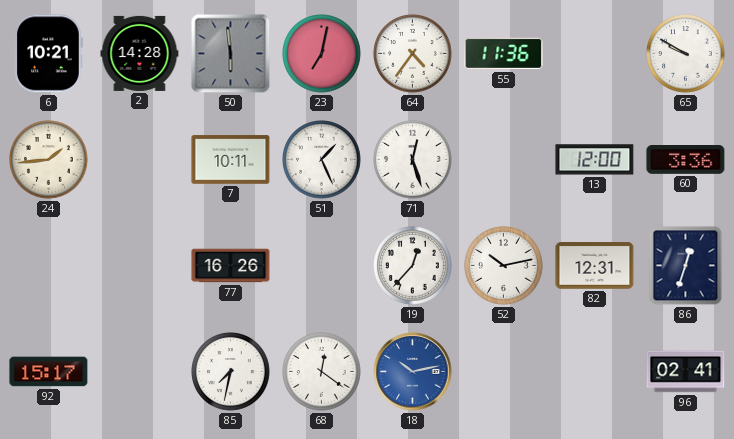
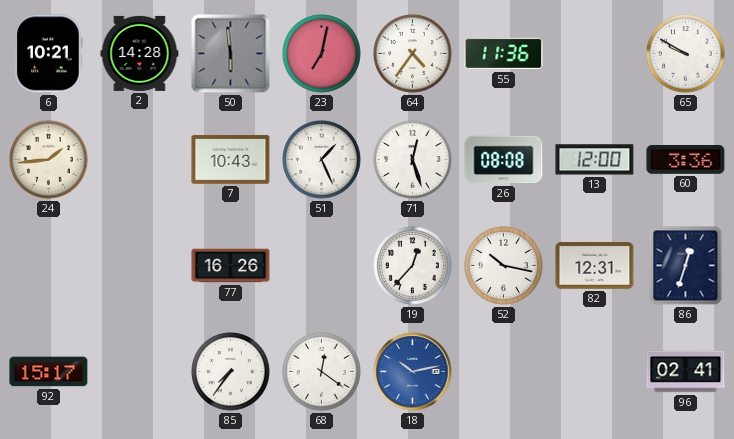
7: 10:11 -> 10:43 (231, 160)
26: none -> 08:08 (504, 160)
52: 10:13 -> 10:17 (504, 266)
85: 7:32 -> 7:36 (231, 372)
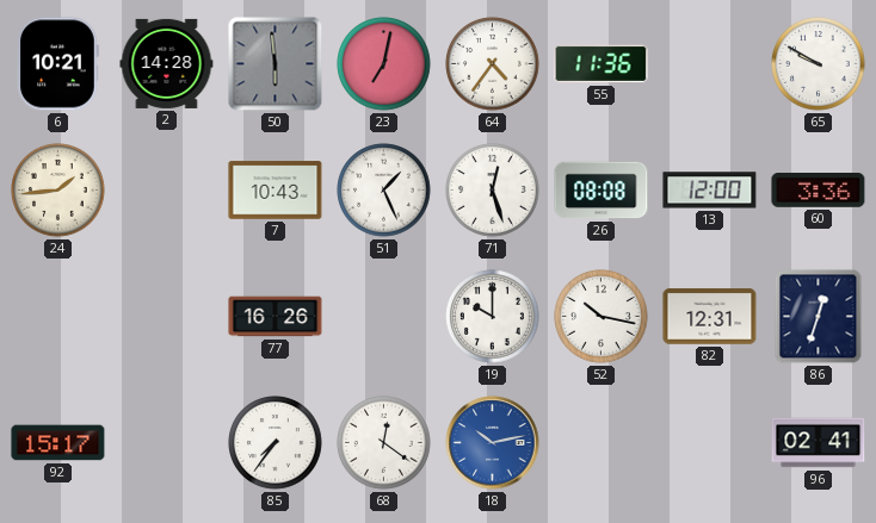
19: 12:37 -> 10:00 (493, 317)
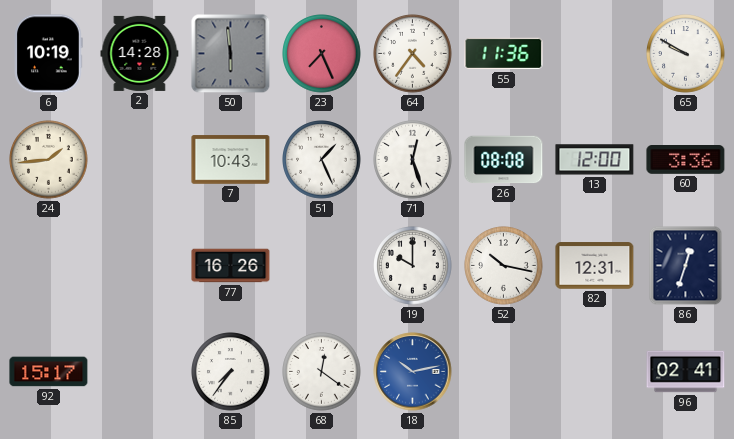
6: 10:21 -> 10:19 (49, 54)
23: 7:02 -> 7:26 (322, 54)
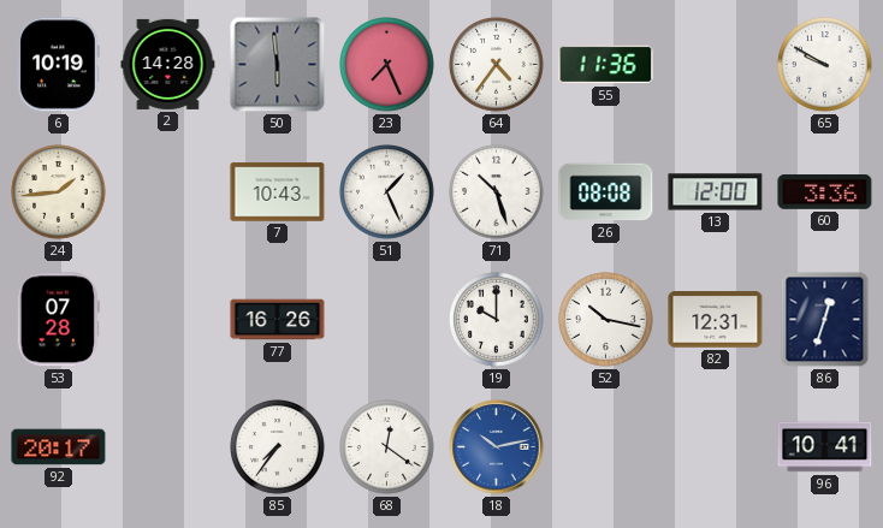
71: 12:27 -> 10:27 (497, 192)
53: none -> 07:28 (58, 320)
92: 15:17 -> 20:17 (59, 447)
96: 02:41 -> 10:41 (825, 447)
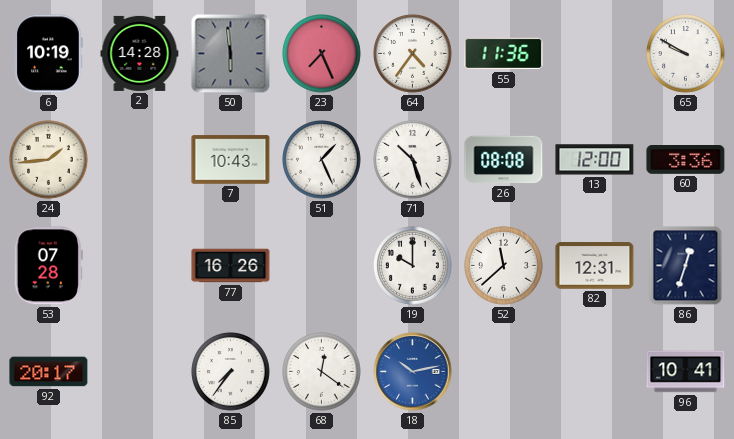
52: 10:17 -> 11:38 (504, 266)
